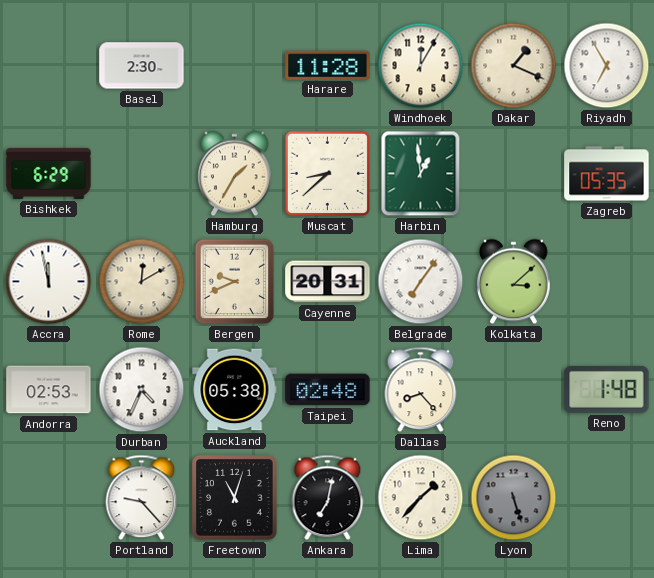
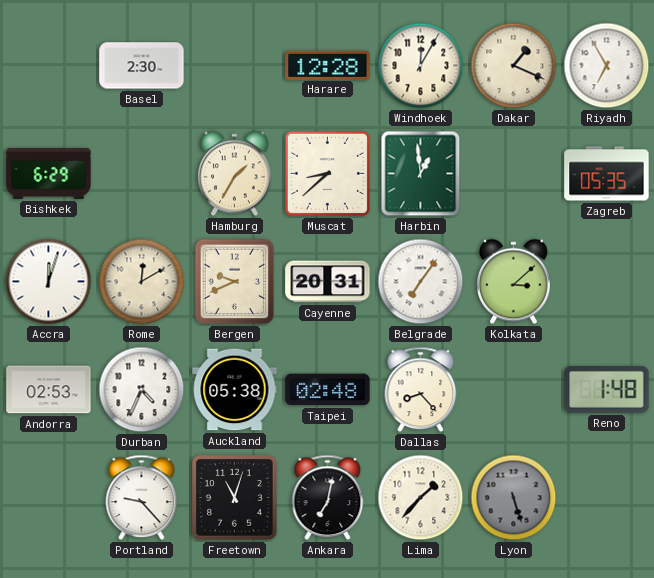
Harare: 11:28 -> 12:28 (328, 65)
Accra: 11:58 -> 12:03 (49, 282)
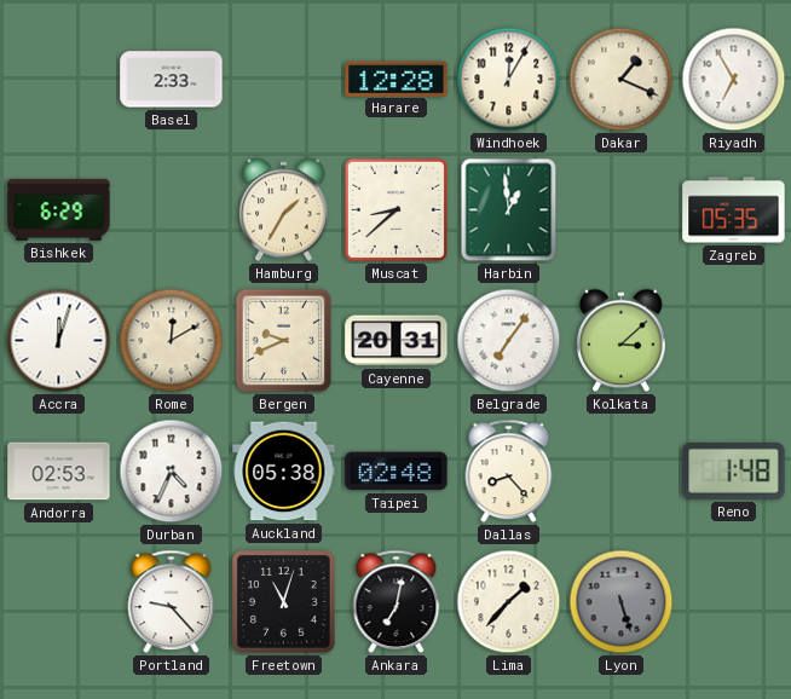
Basel: 2:30 -> 2:33 (172, 80)
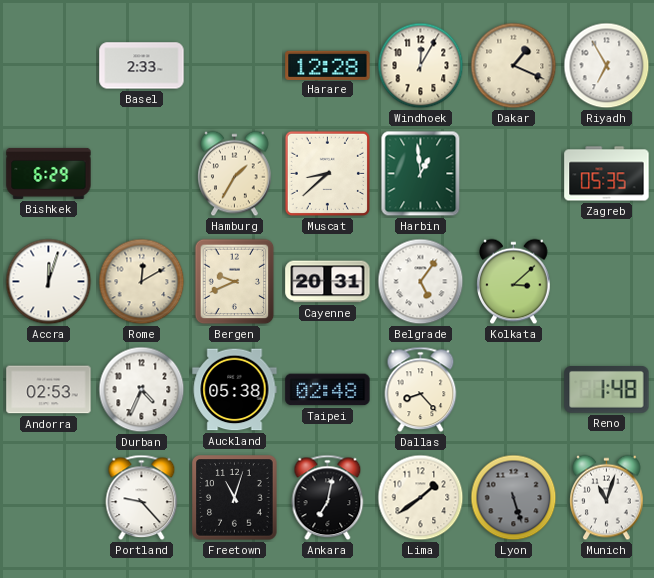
Belgrade: 7:06 -> 5:06 (421, 282)
Lima: 1:37 -> 1:39 (421, 498)
Munich: none -> 11:03 (607, 498)
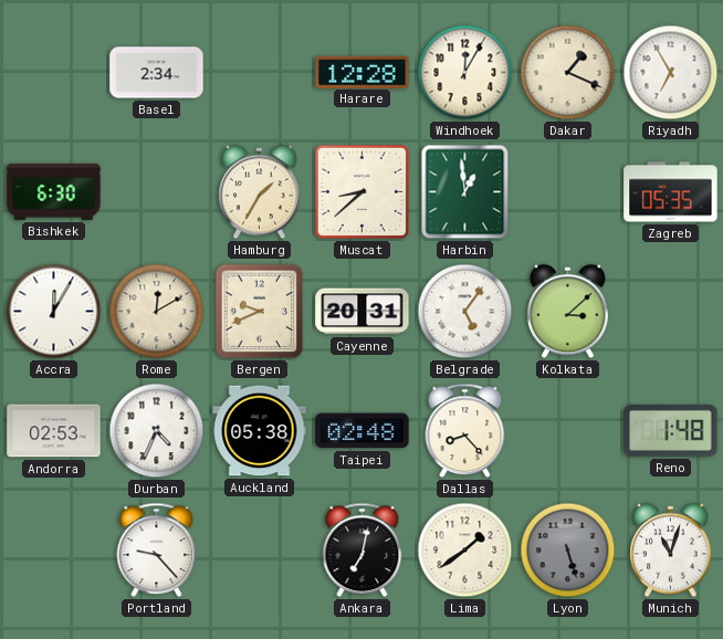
Basel: 2:33 -> 2:34 (157, 73)
Bishkek: 6:29 -> 6:30 (54, 191)
Accra: 12:03 -> 12:05 (54, 312)
Freetown: 11:03 -> none (235, 498)
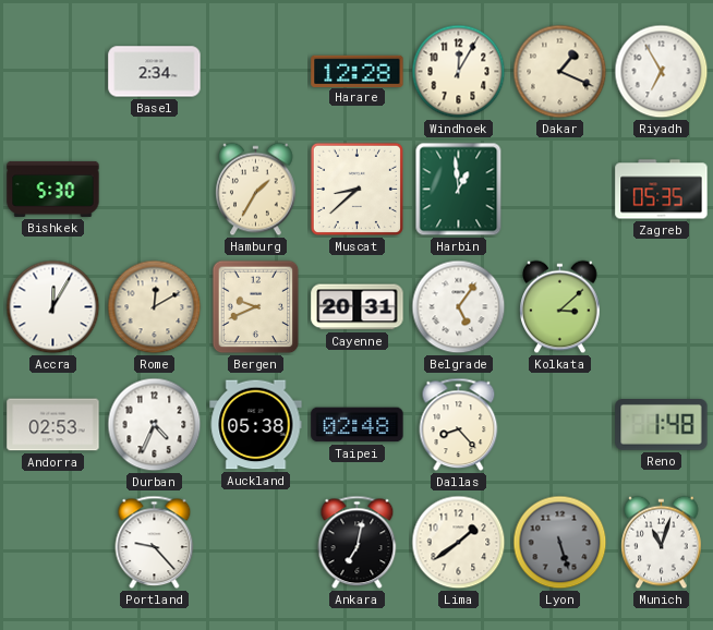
Bishkek: 6:30 -> 5:30 (53, 189)
